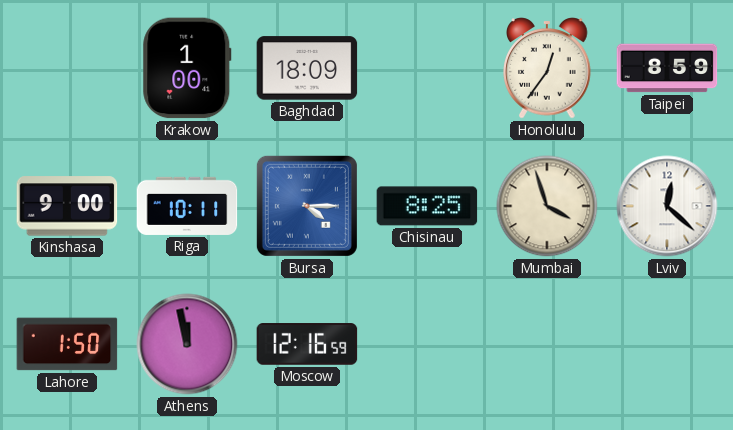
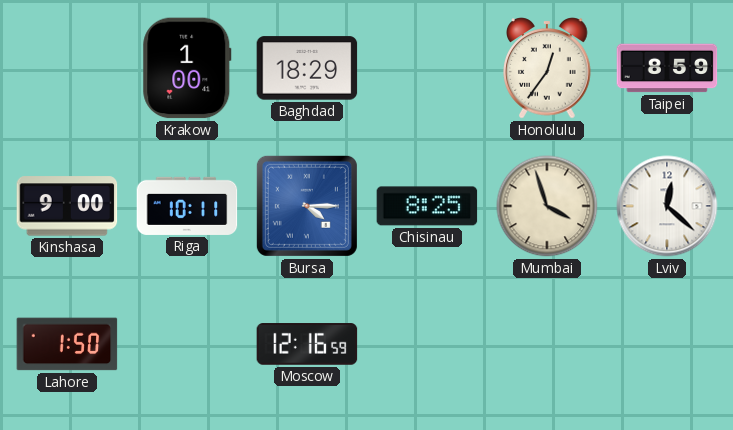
Baghdad: 18:09 -> 18:29 (307, 68)
Athens: 11:58 -> none (187, 344)
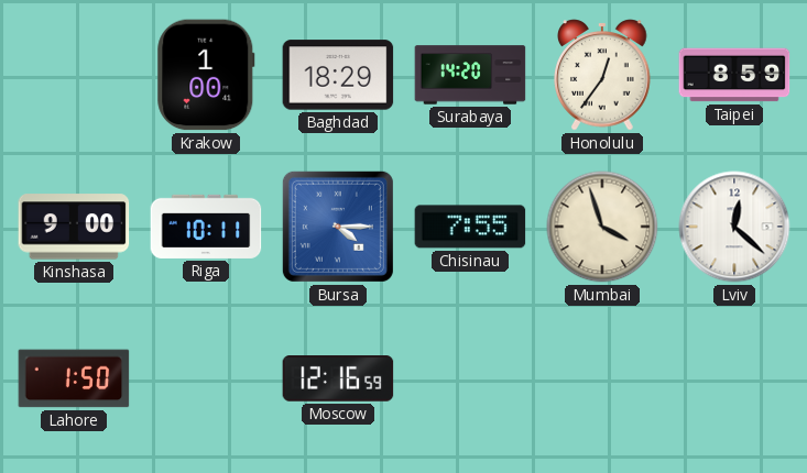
Surabaya: none -> 14:20 (470, 75)
Chisinau: 8:25 -> 7:55 (470, 227)
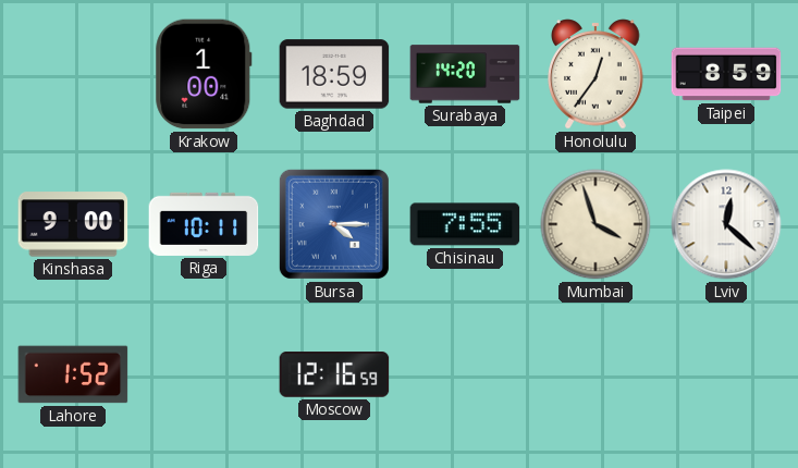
Baghdad: 18:29 -> 18:59 (334, 74)
Lahore: 1:50 -> 1:52 (73, 374)
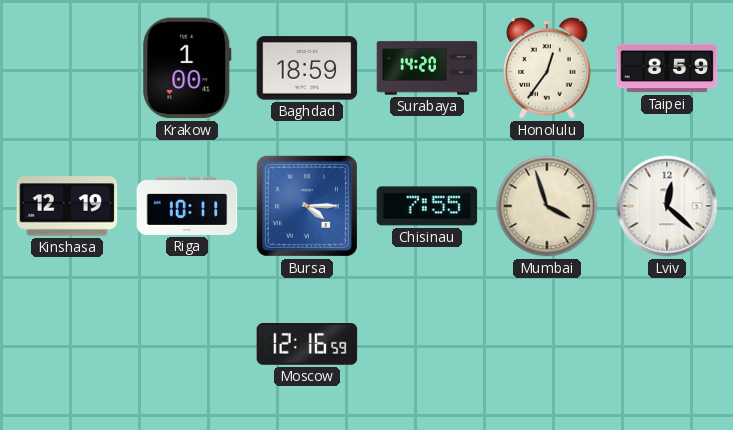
Kinshasa: 9:00 -> 12:19 (67, 206)
Lahore: 1:52 -> none (73, 374)
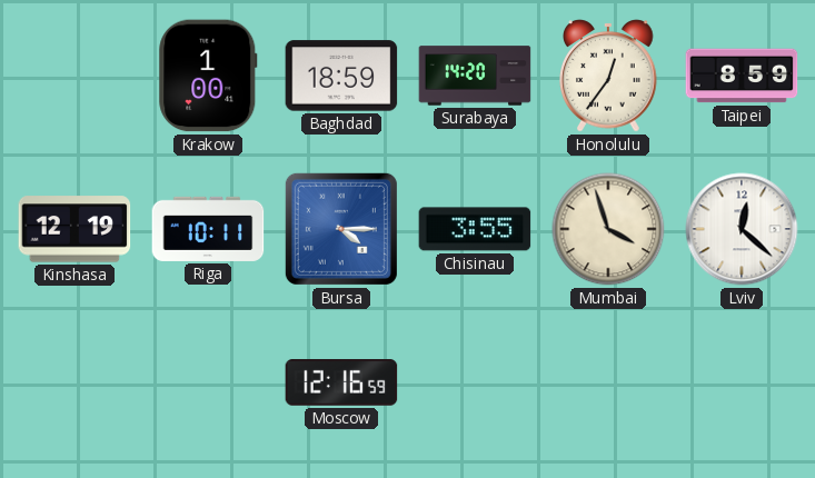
Chisinau: 7:55 -> 3:55 (475, 229)
